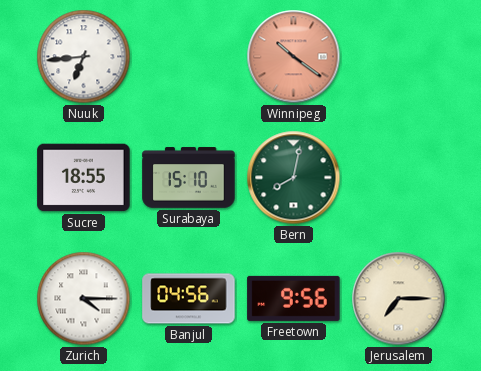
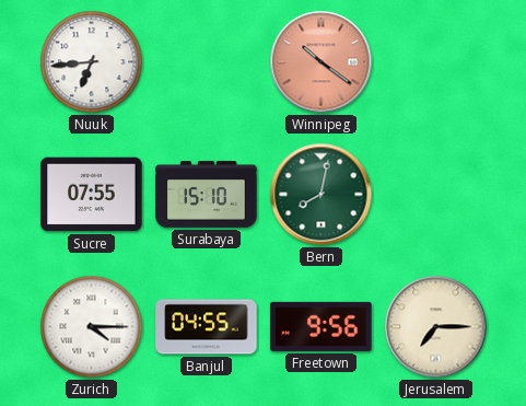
Sucre: 18:55 -> 07:55 (92, 195)
Banjul: 04:56 -> 04:55 (207, 327)
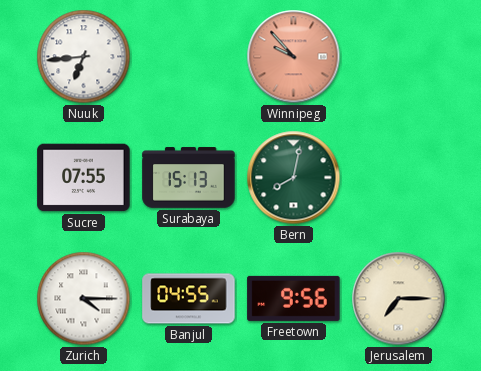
Winnipeg: 10:21 -> 9:53 (294, 57)
Surabaya: 15:10 -> 15:13 (189, 178)
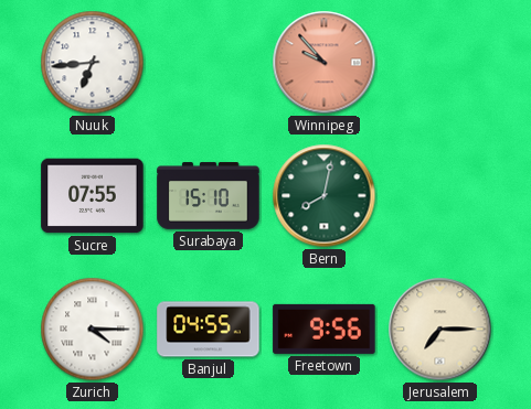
Surabaya: 15:13 -> 15:10 (209, 196)
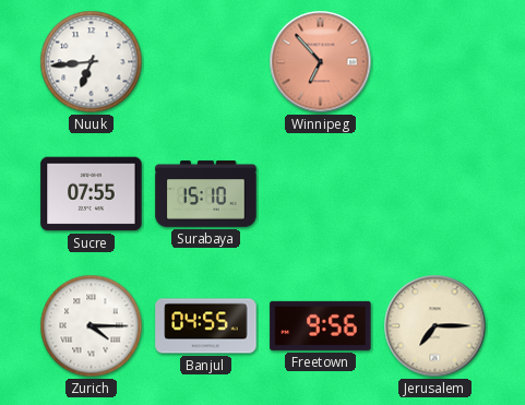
Winnipeg: 9:53 -> 6:53 (321, 62)
Bern: 8:02 -> none (325, 196)
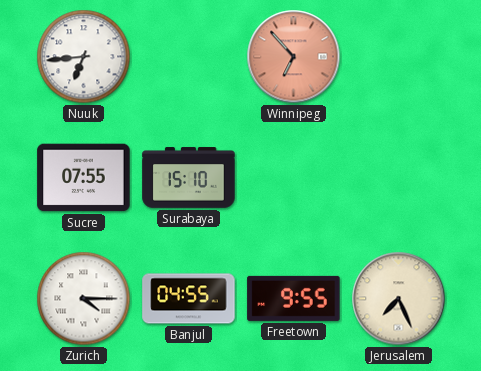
Freetown: 9:56 -> 9:55 (294, 298)
Jerusalem: 7:15 -> 7:26 (399, 299)
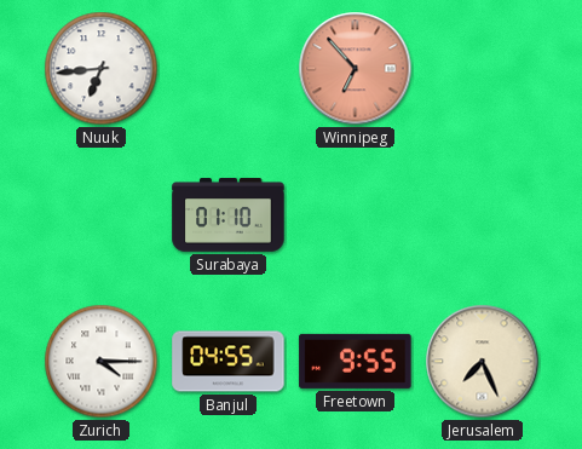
Sucre: 07:55 -> none (84, 178)
Surabaya: 15:10 -> 01:10 (229, 215)
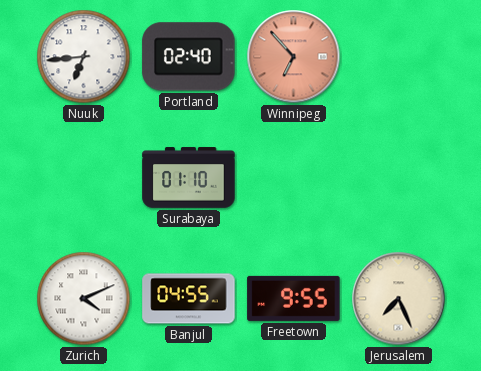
Portland: none -> 02:40 (189, 57)
Zurich: 4:15 -> 4:11 (84, 299)
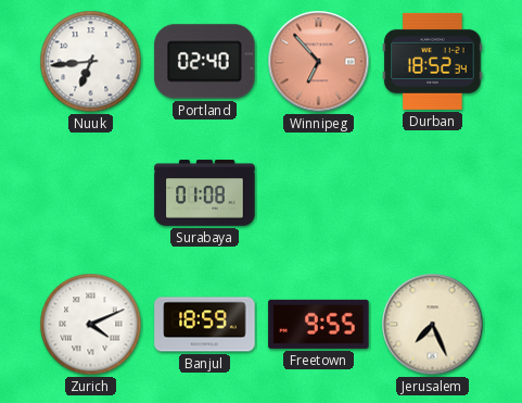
Durban: none -> 18:52 (433, 61)
Surabaya: 01:10 -> 01:08 (205, 193)
Banjul: 04:55 -> 18:59 (205, 325)
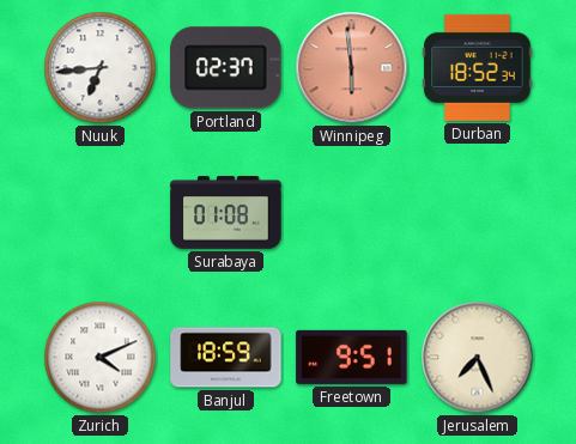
Portland: 02:40 -> 02:37 (226, 68)
Winnipeg: 6:53 -> 5:59 (352, 68)
Freetown: 9:55 -> 9:51 (352, 357)
